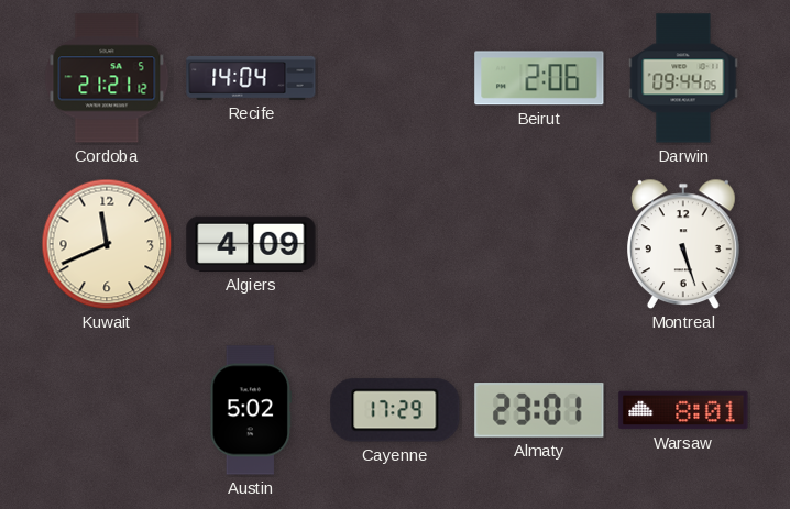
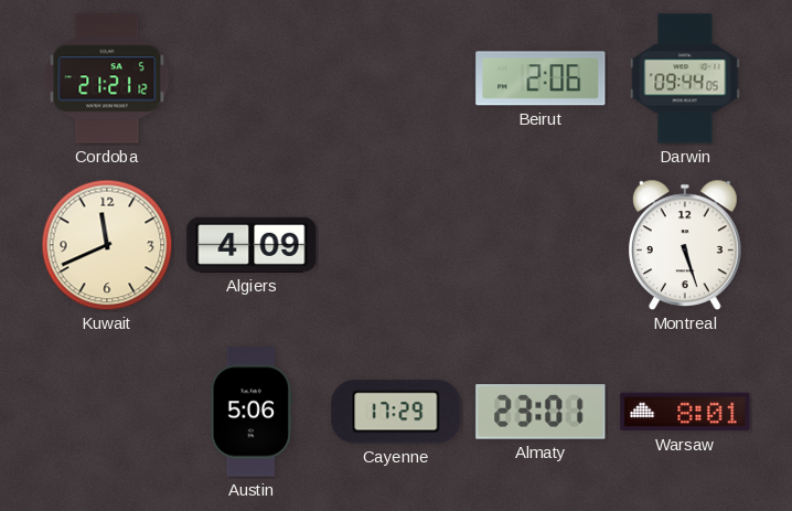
Recife: 14:04 -> none (251, 78)
Austin: 5:02 -> 5:06 (251, 412)
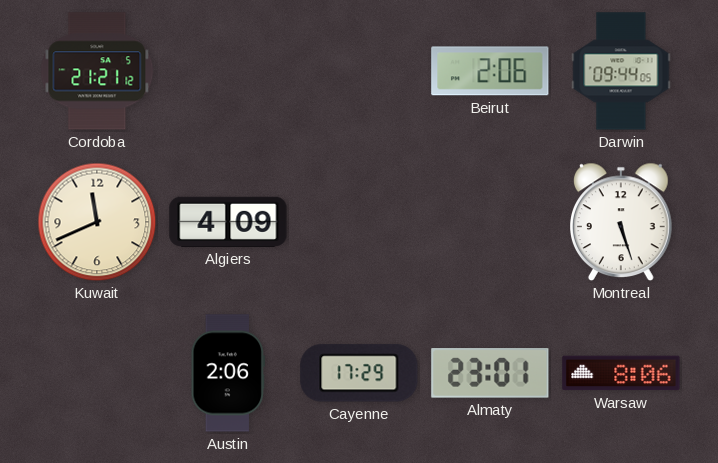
Austin: 5:06 -> 2:06 (228, 373)
Warsaw: 8:01 -> 8:06 (621, 373)
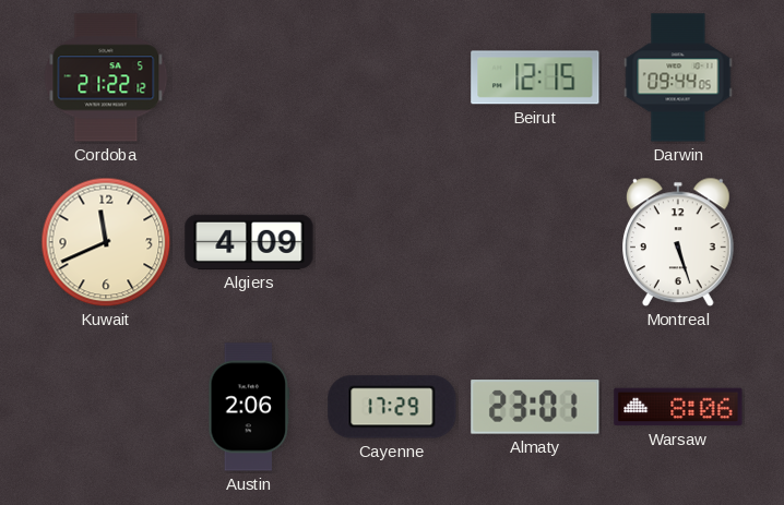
Cordoba: 21:21 -> 21:22 (106, 77)
Beirut: 2:06 -> 12:15 (535, 77)
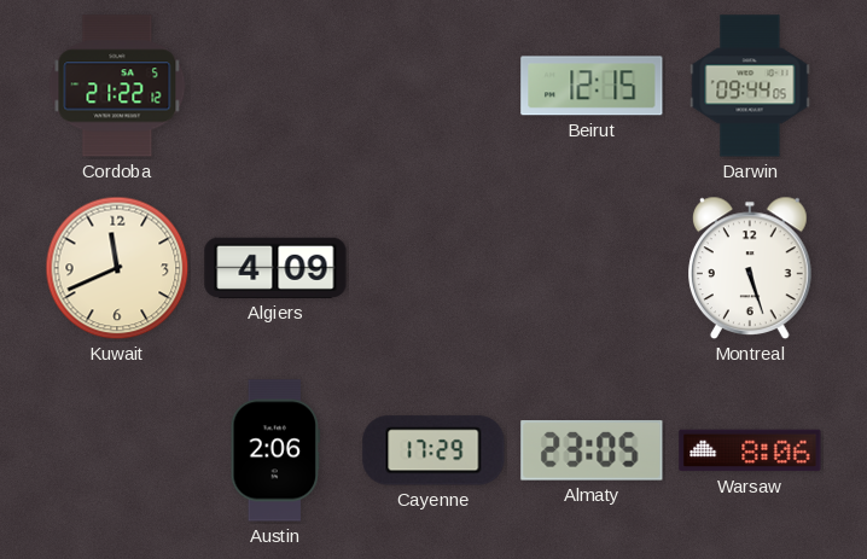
Almaty: 23:01 -> 23:05 (592, 450)
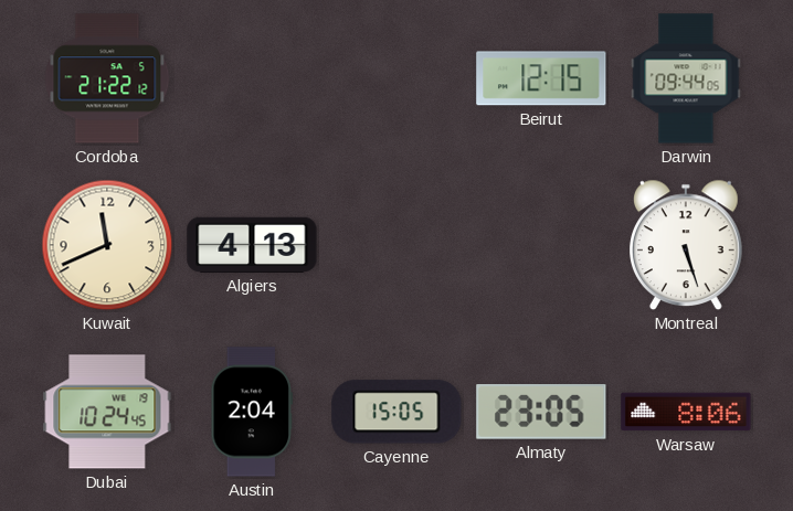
Algiers: 4:09 -> 4:13 (252, 245)
Dubai: none -> 10:24 (107, 412)
Austin: 2:06 -> 2:04 (252, 412)
Cayenne: 17:29 -> 15:05 (396, 412)
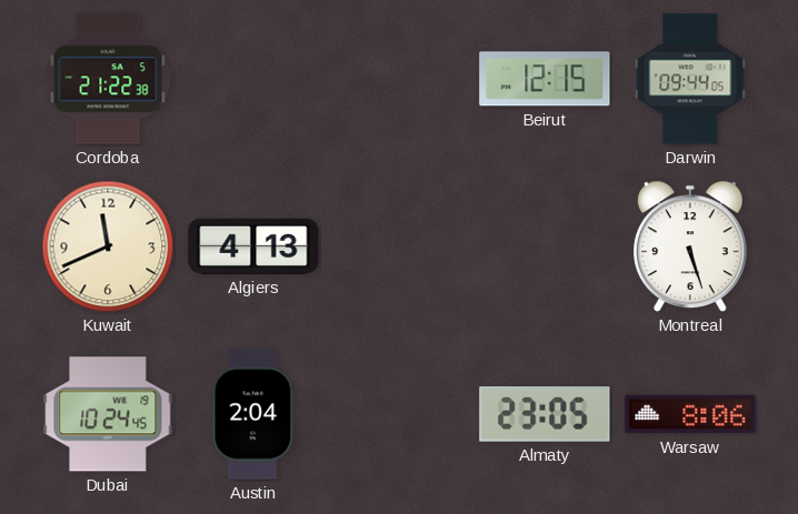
Cordoba: 21:22:12 -> 21:22:38 (108, 79)
Cayenne: 15:05 -> none (396, 412)
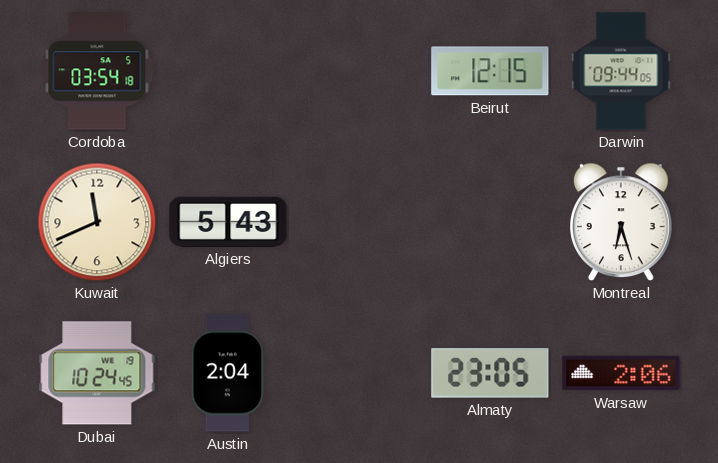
Cordoba: 21:22 -> 03:54 (97, 71)
Algiers: 4:13 -> 5:43 (228, 222)
Montreal: 5:27 -> 6:27 (622, 222)
Warsaw: 8:06 -> 2:06 (621, 373)
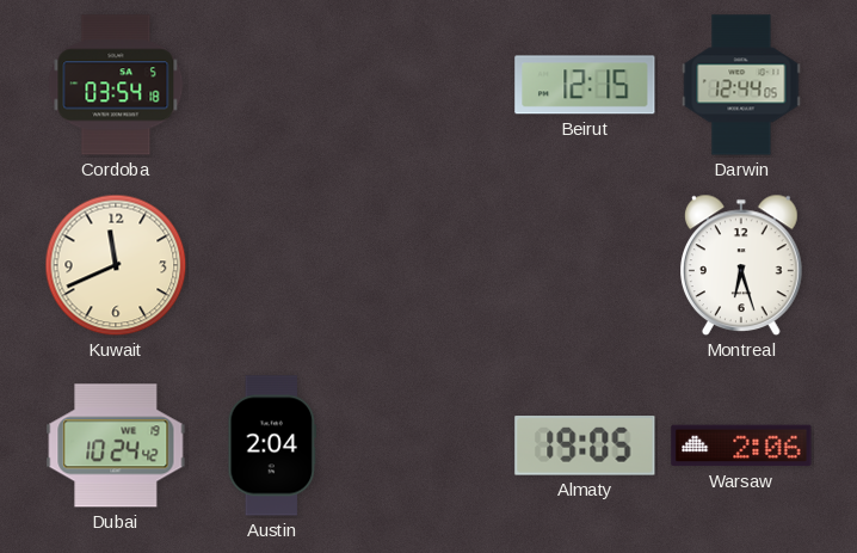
Darwin: 09:44 -> 12:44 (741, 85)
Algiers: 5:43 -> none (228, 222)
Dubai: 10:24:45 -> 10:24:42 (116, 446)
Almaty: 23:05 -> 19:05 (585, 446)
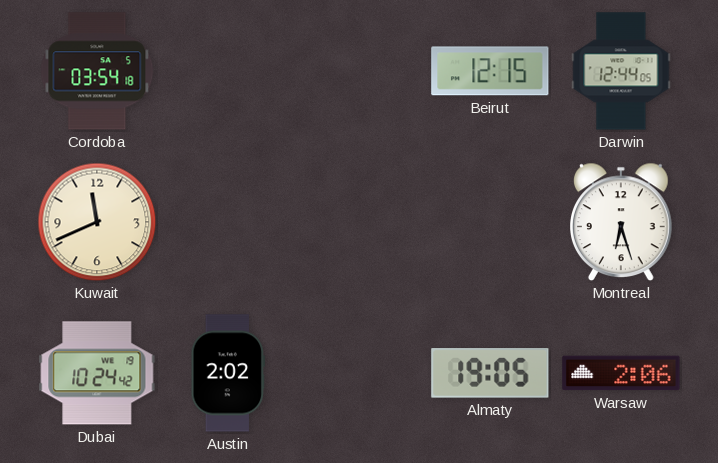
Austin: 2:04 -> 2:02 (228, 373)
